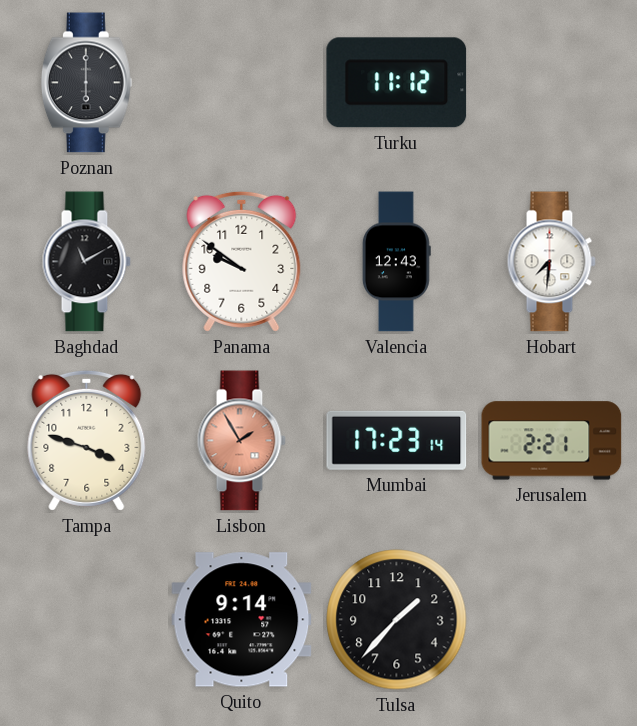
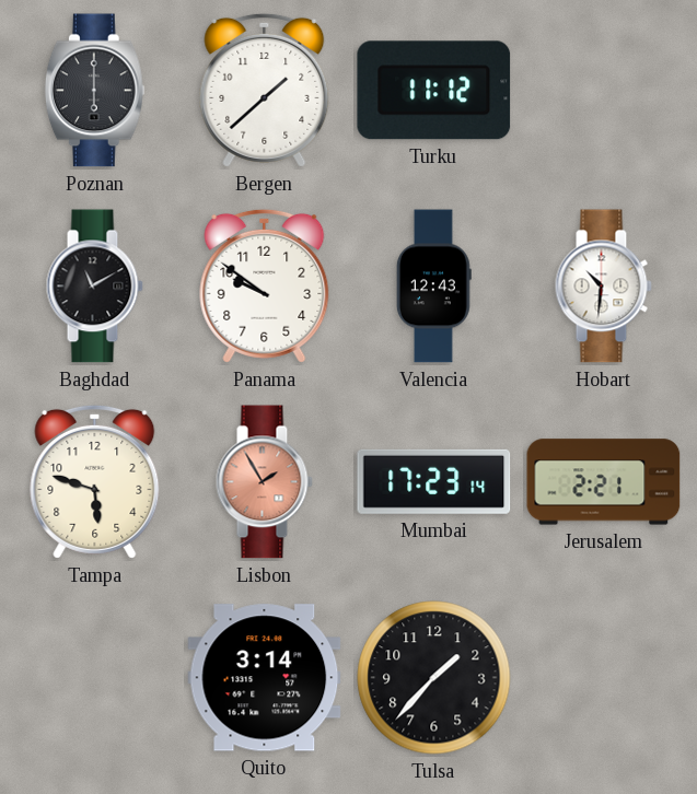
Bergen: none -> 1:38 (265, 90)
Hobart: 7:31 -> 10:31 (603, 287)
Tampa: 3:48 -> 5:48 (95, 481)
Quito: 9:14 -> 3:14 (265, 678)
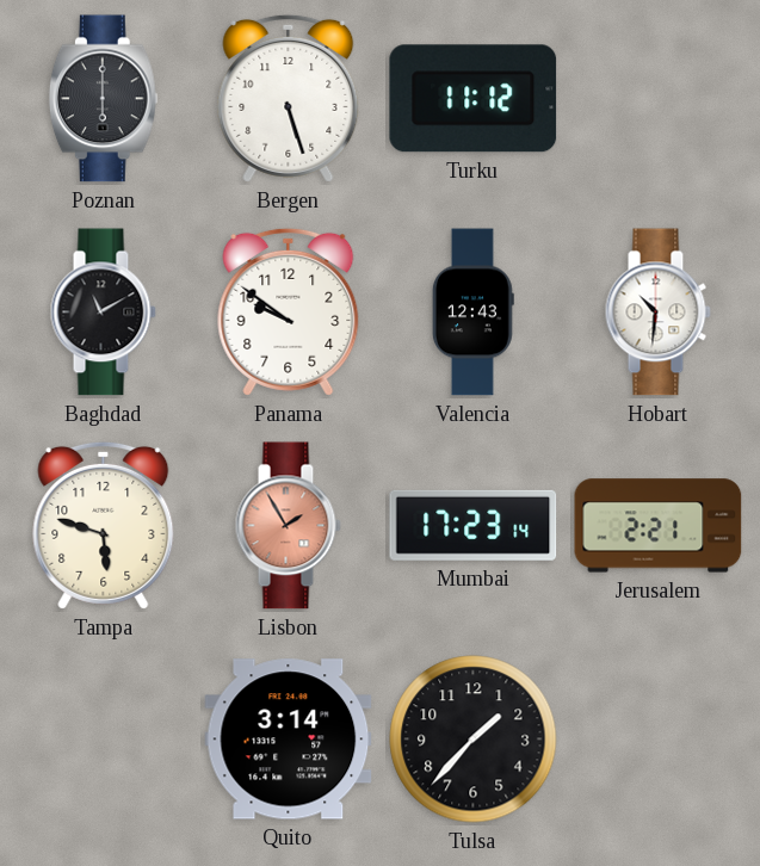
Bergen: 1:38 -> 5:27 (289, 98)
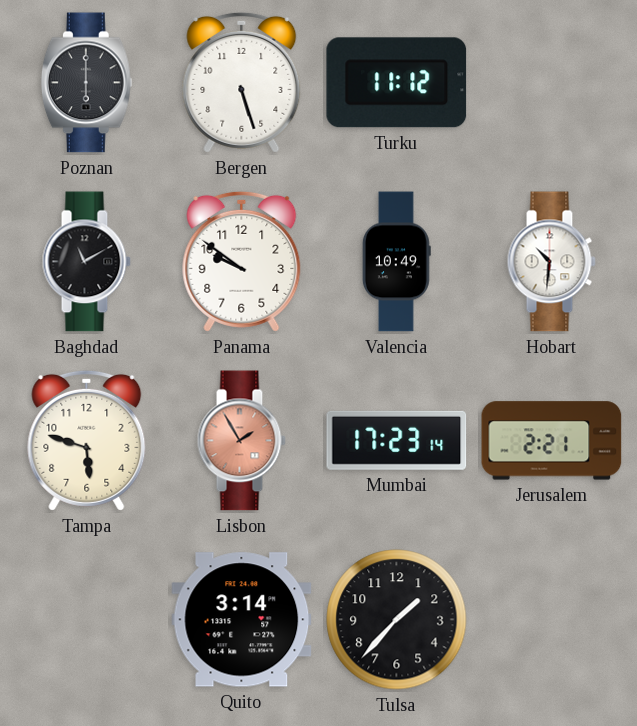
Valencia: 12:43 -> 10:49 (396, 262)
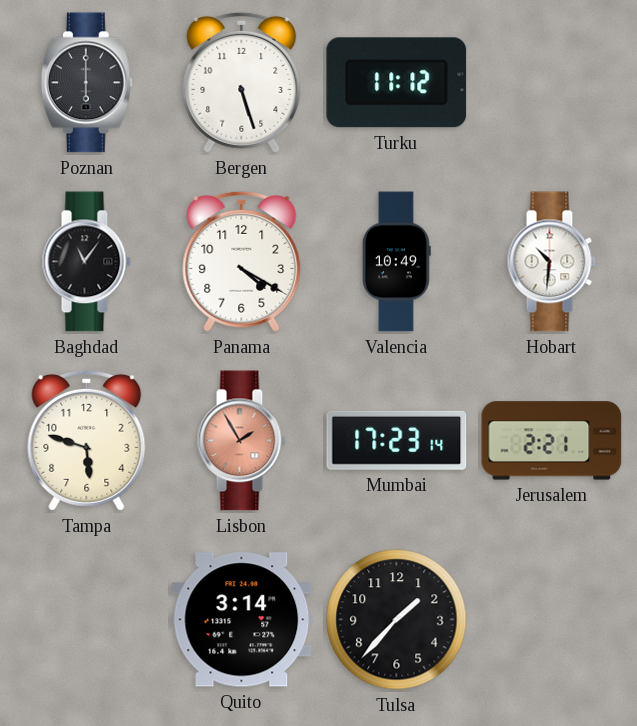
Baghdad: 11:10 -> 11:06 (86, 262)
Panama: 9:51 -> 4:20 (242, 261)
